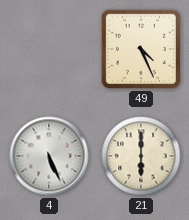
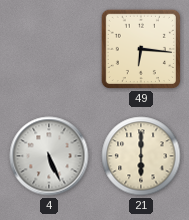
49: 4:26 -> 6:16 (141, 49)
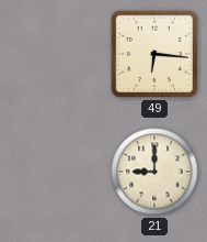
4: 5:26 -> none (49, 156)
21: 6:00 -> 9:00 (154, 172)
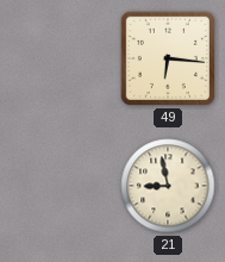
21: 9:00 -> 8:58 (168, 186)
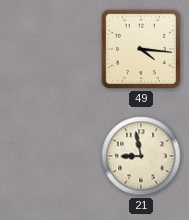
49: 6:16 -> 4:16 (141, 49)
